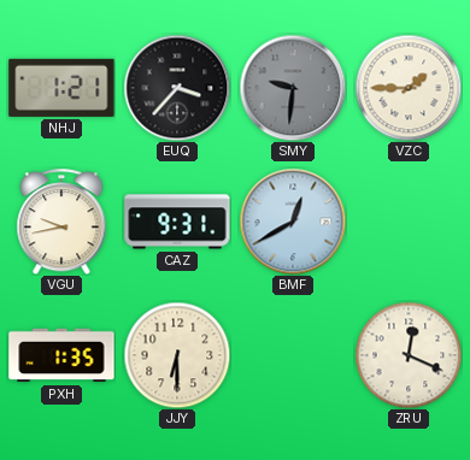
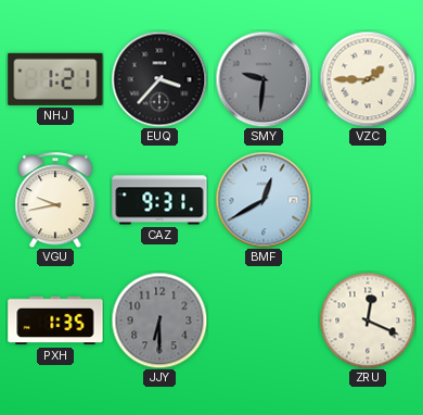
JJY dial: cream -> grey (159, 320)
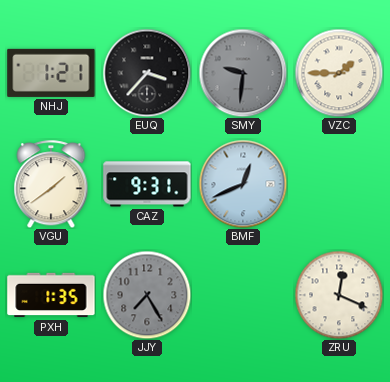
VGU: 9:43 -> 1:39 (51, 184)
BMF: 12:40 -> 12:41 (243, 184)
JJY: 6:30 -> 7:25 (147, 295)
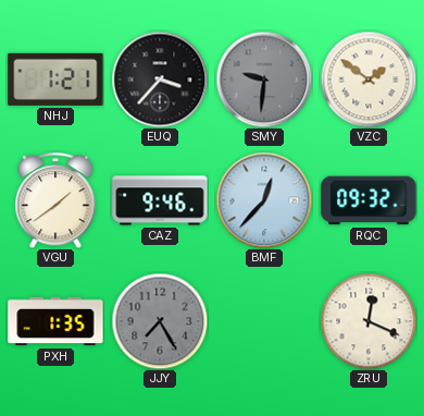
VZC: 1:45 -> 1:51 (369, 79)
CAZ: 9:31 -> 9:46 (160, 200)
BMF: 12:41 -> 12:37 (264, 200)
RQC: none -> 09:32 (369, 200)
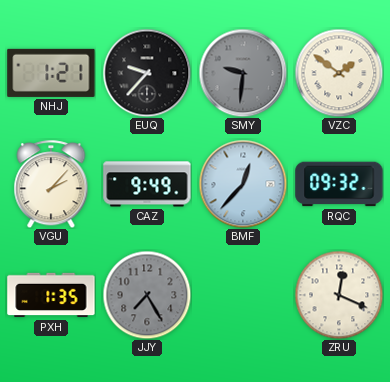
EUQ: 3:37 -> 9:37 (147, 73)
VGU: 1:39 -> 2:07 (51, 184)
CAZ: 9:46 -> 9:49 (147, 184)
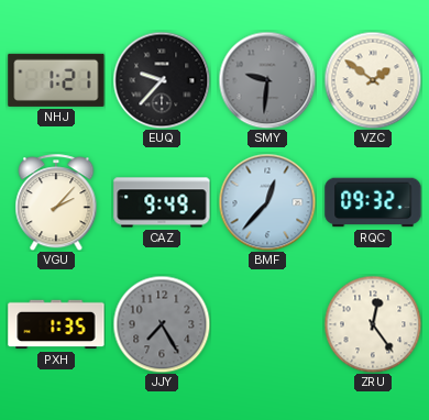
ZRU: 12:19 -> 12:24 (373, 324)
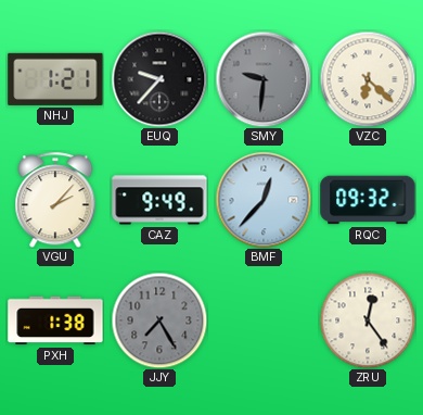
VZC: 1:51 -> 6:22 (368, 79)
PXH: 1:35 -> 1:38 (55, 320)
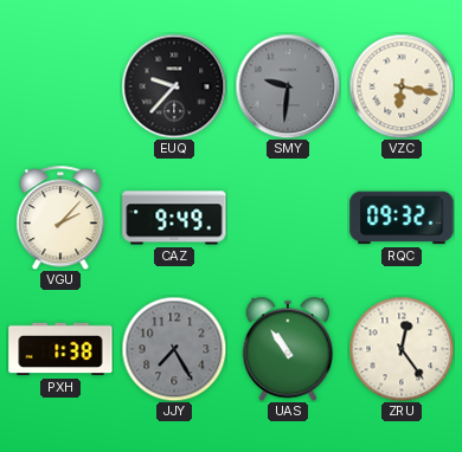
NHJ: 1:21 -> none (55, 79)
VZC: 6:22 -> 6:17 (402, 86)
BMF: 12:37 -> none (264, 200)
UAS: none -> 10:54 (288, 349)
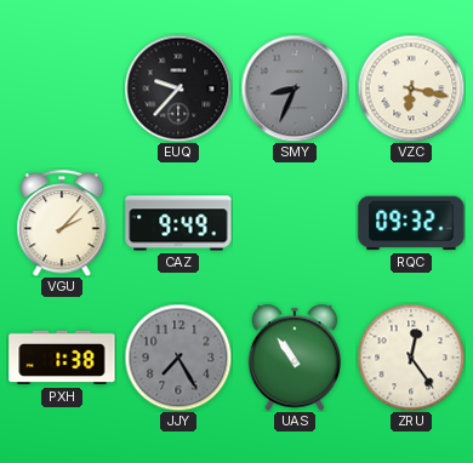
SMY: 9:31 -> 8:34 (295, 88)
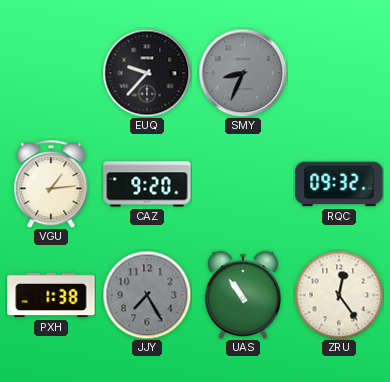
VZC: 6:17 -> none (411, 88)
VGU: 2:07 -> 1:14 (51, 184)
CAZ: 9:49 -> 9:20 (147, 184)
